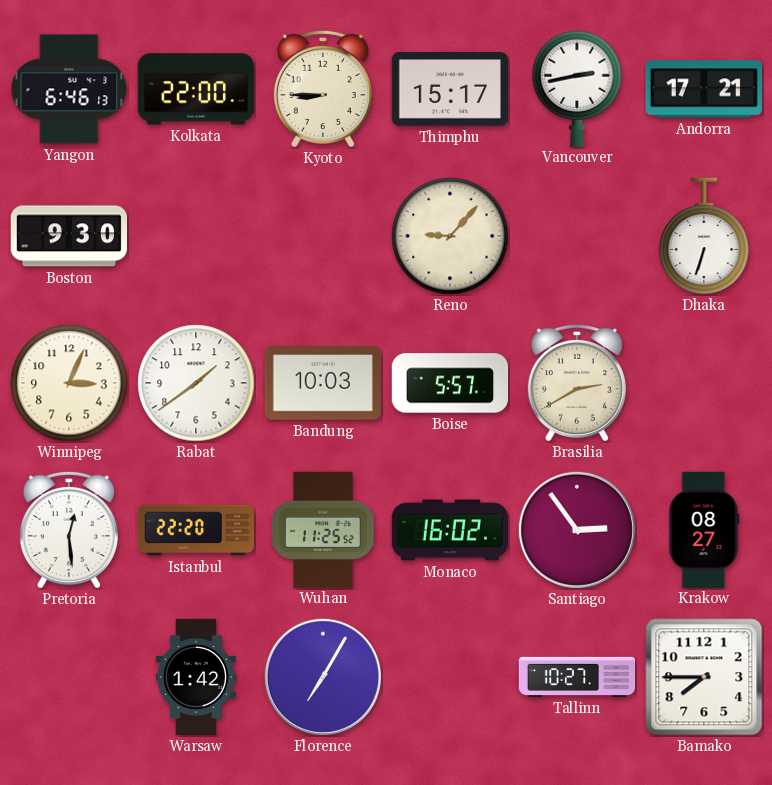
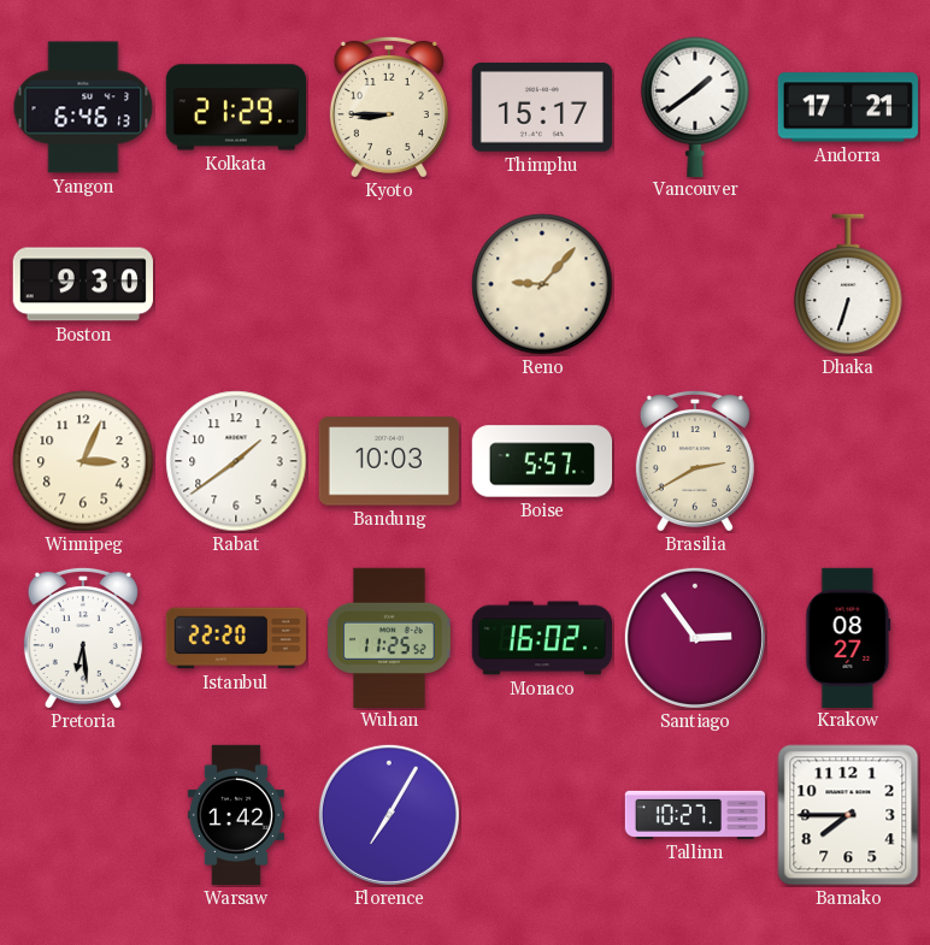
Kolkata: 22:00 -> 21:29 (235, 107)
Vancouver: 2:43 -> 1:39 (695, 106)
Pretoria: 12:29 -> 6:29 (83, 637)
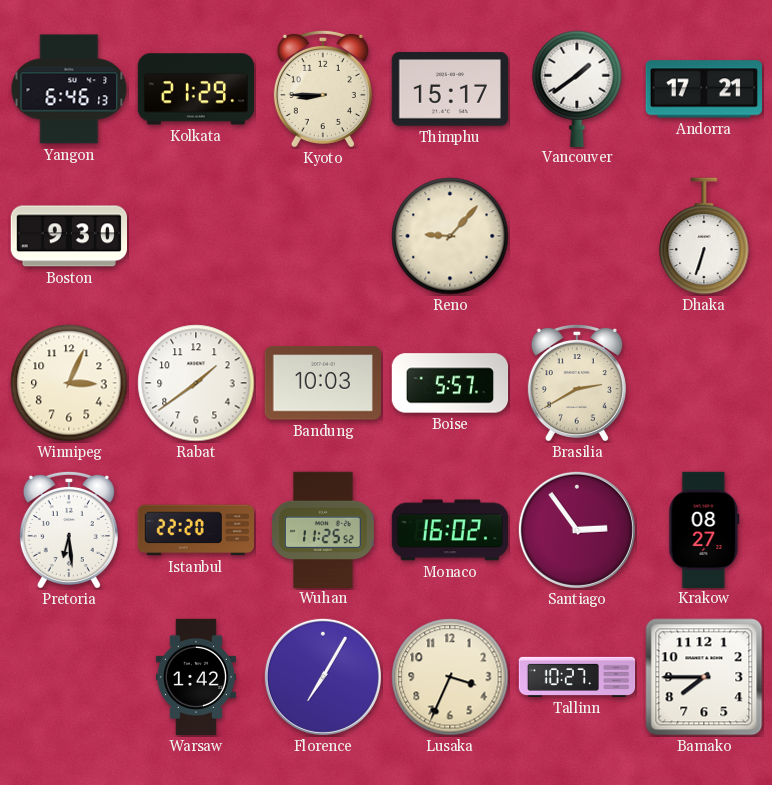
Lusaka: none -> 3:34 (450, 677)
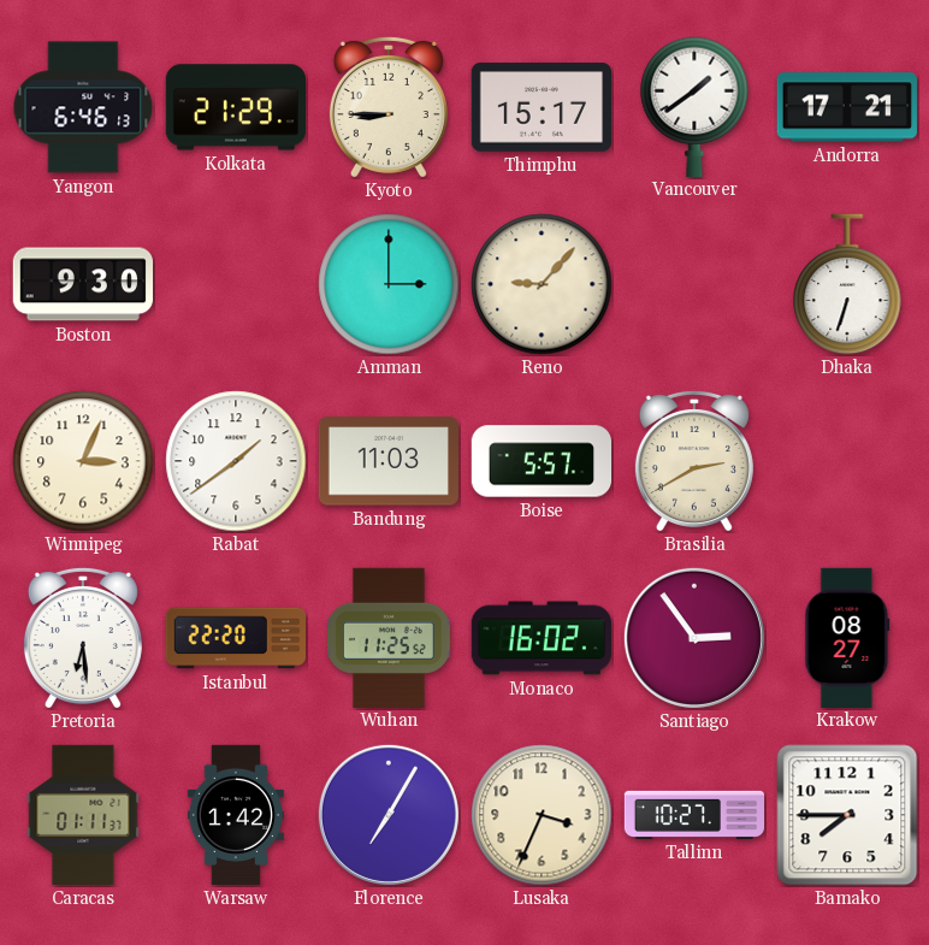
Amman: none -> 3:00 (389, 284)
Bandung: 10:03 -> 11:03 (389, 461)
Caracas: none -> 01:11 (83, 815)
